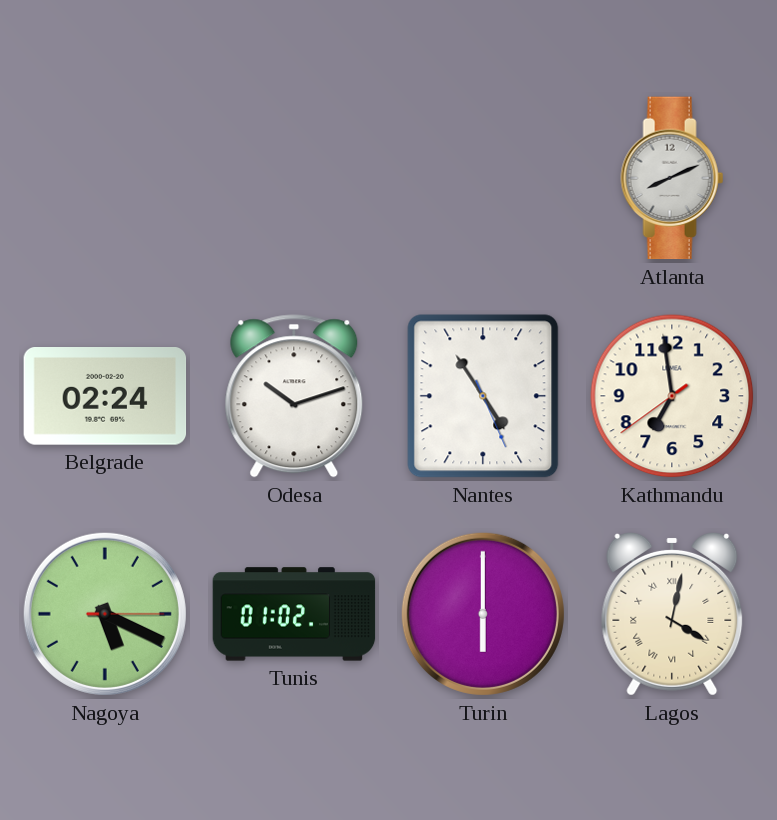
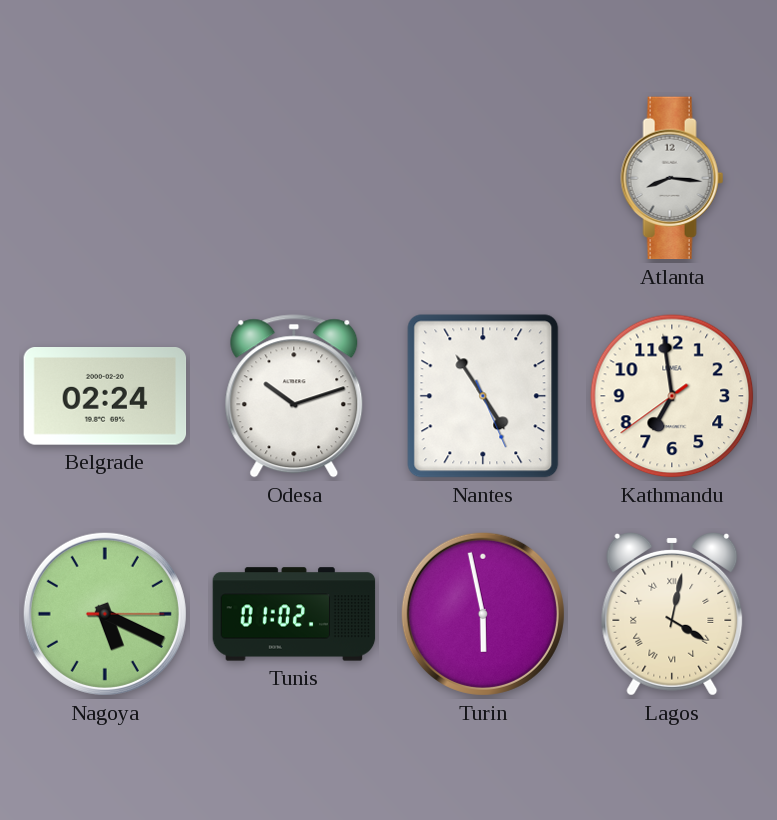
Atlanta: 8:11 -> 8:16 (672, 178)
Turin: 6:00 -> 5:58 (483, 614)
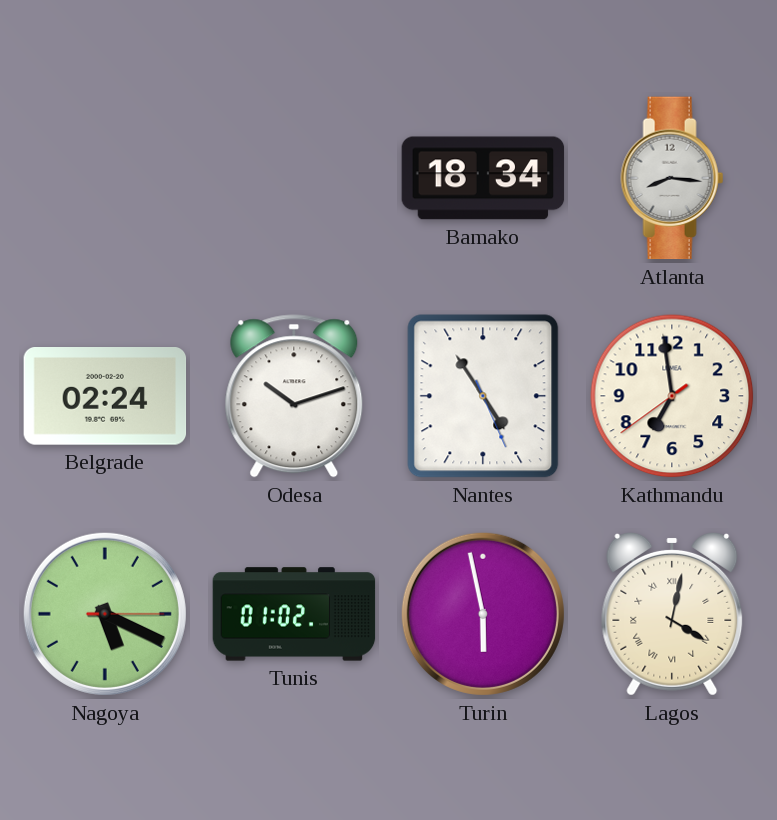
Bamako: none -> 18:34 (483, 178)
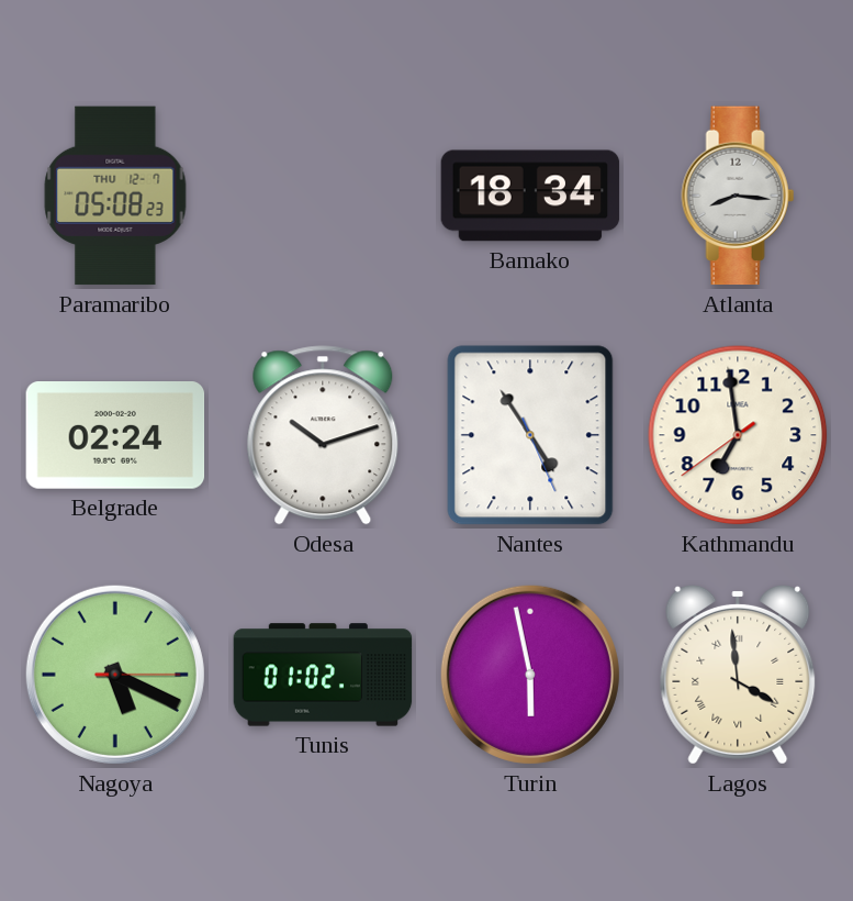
Paramaribo: none -> 05:08 (115, 196)
Lagos: 4:02 -> 3:59 (738, 675)
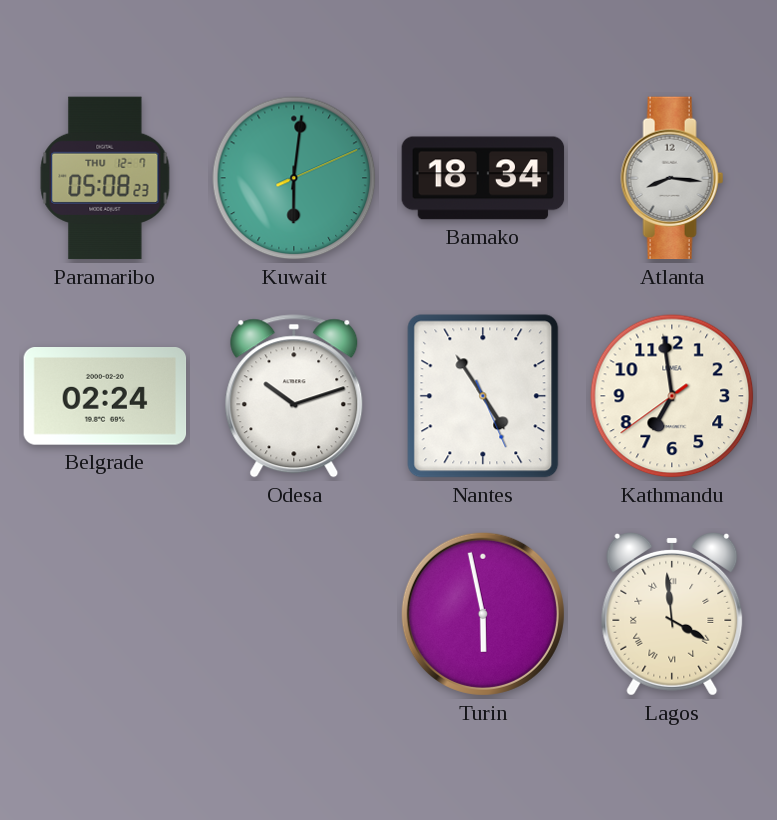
Kuwait: none -> 6:01 (294, 178)
Nagoya: 5:19 -> none (115, 675)
Tunis: 01:02 -> none (323, 675)
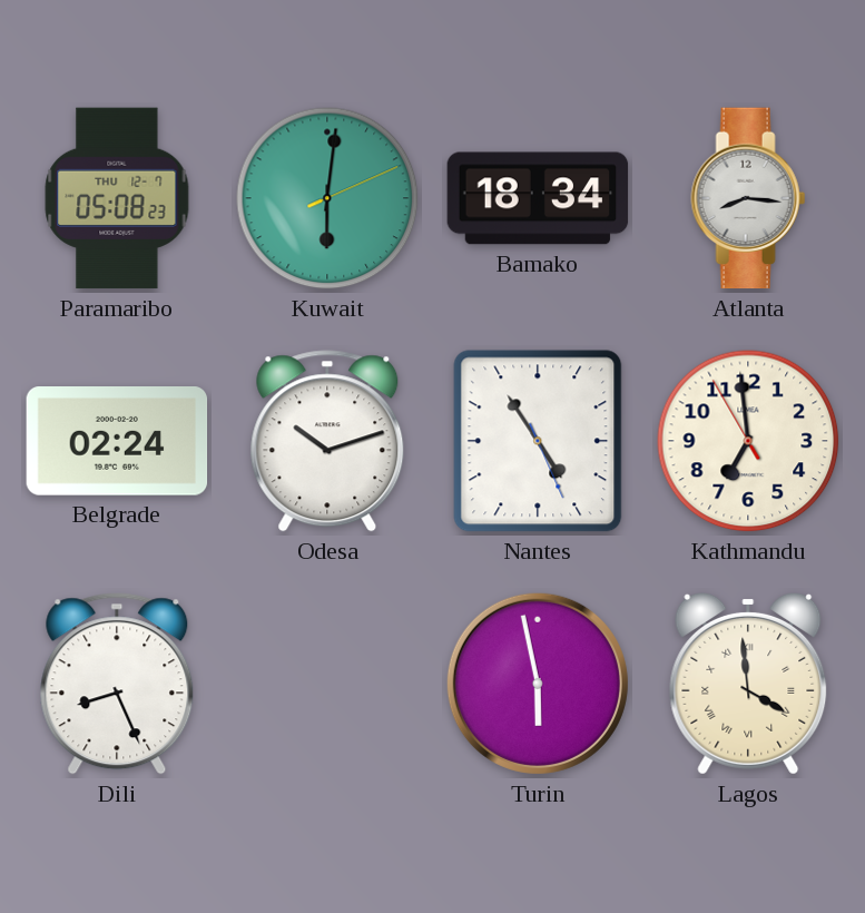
Kathmandu: 6:58:39 -> 6:58:55 (748, 441)
Dili: none -> 8:26 (117, 684)
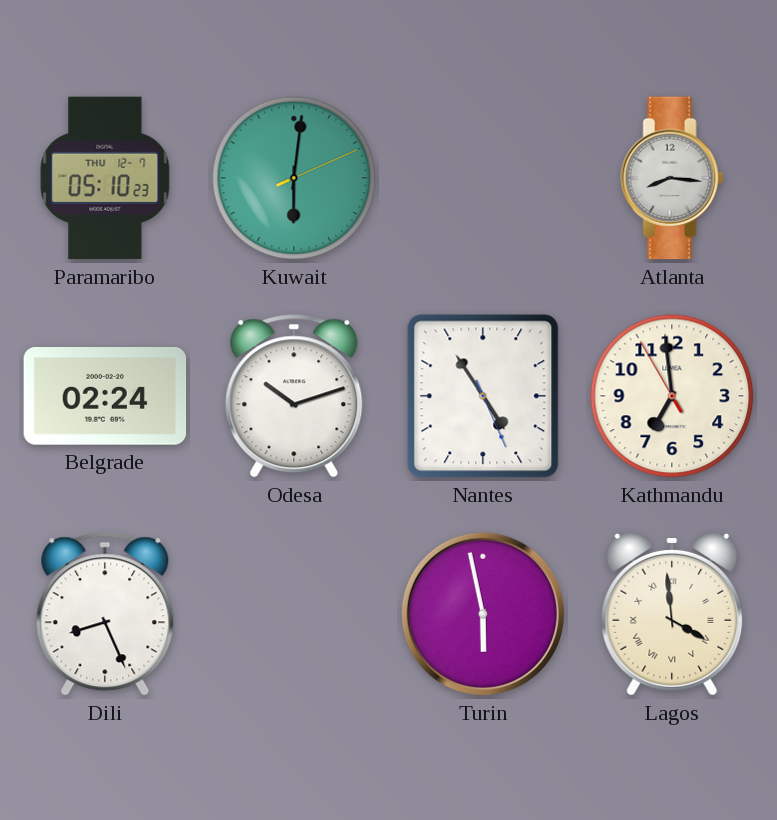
Paramaribo: 05:08 -> 05:10 (105, 178)
Bamako: 18:34 -> none (538, 198)
